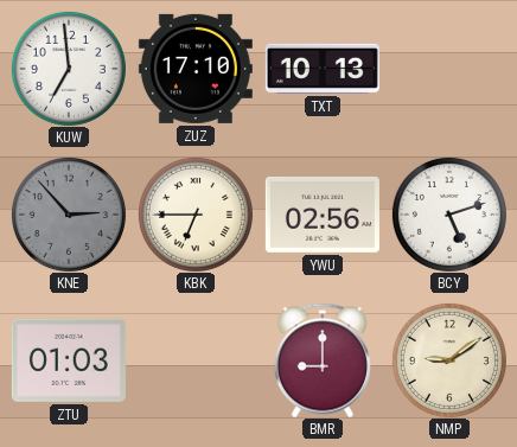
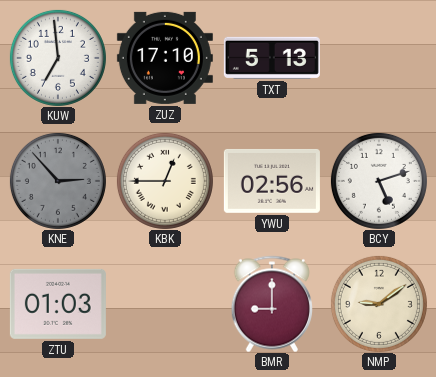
TXT: 10:13 -> 5:13 (272, 58)
KBK: 6:45 -> 12:45 (165, 181)
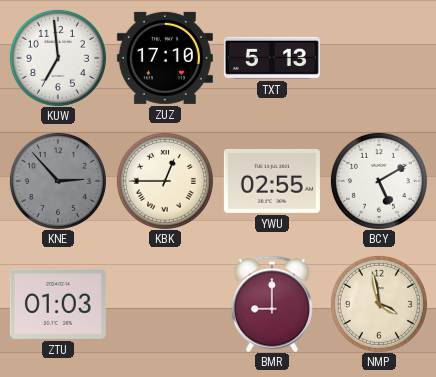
YWU: 02:56 -> 02:55 (272, 181)
BCY: 5:12 -> 5:10 (379, 181)
NMP: 9:09 -> 3:58 (379, 304)
